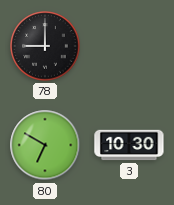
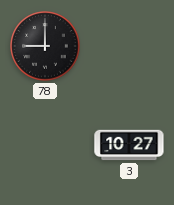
80: 6:50 -> none (45, 145)
3: 10:30 -> 10:27 (129, 145)
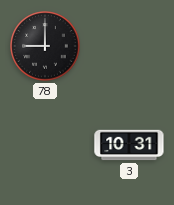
3: 10:27 -> 10:31 (129, 145)
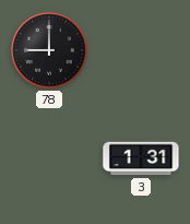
3: 10:31 -> 1:31 (141, 158)
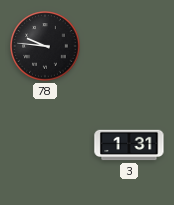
78: 9:00 -> 9:46 (45, 46)
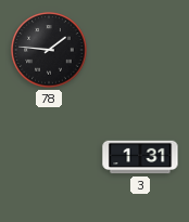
78: 9:46 -> 1:46 (49, 50)
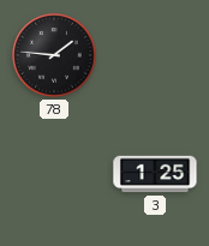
3: 1:31 -> 1:25 (155, 174)
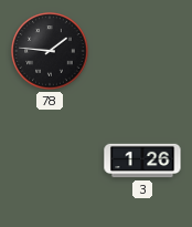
3: 1:25 -> 1:26 (142, 161)
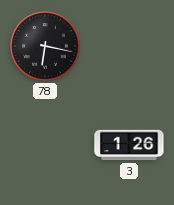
78: 1:46 -> 6:17 (45, 46)
